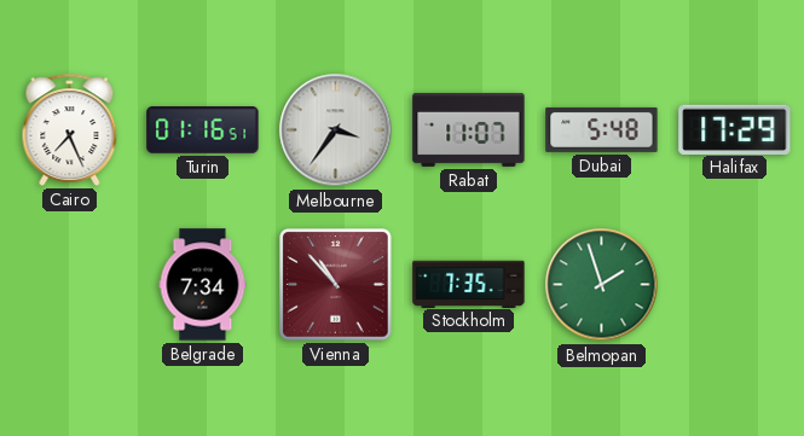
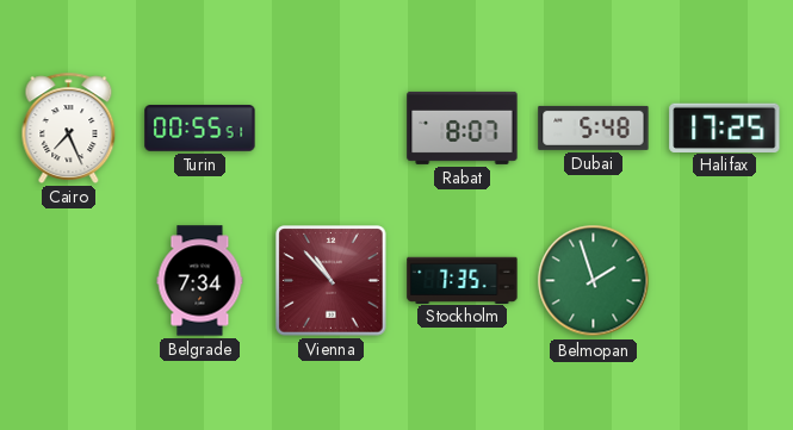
Turin: 01:16 -> 00:55 (200, 129)
Melbourne: 3:36 -> none (336, 130)
Rabat: 11:07 -> 8:07 (463, 127)
Halifax: 17:29 -> 17:25 (725, 127)
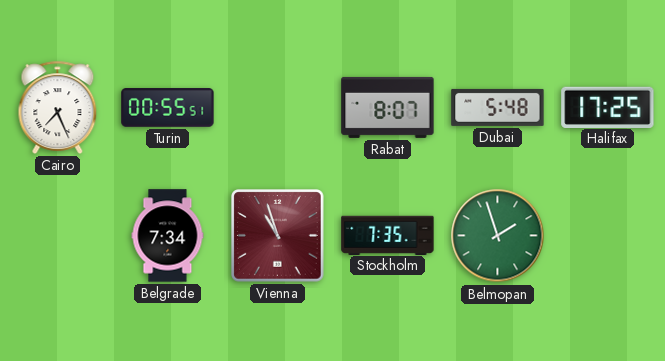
Vienna: 10:53 -> 10:57 (278, 236)
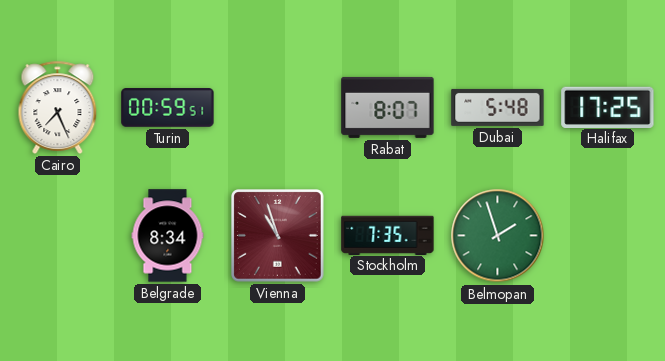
Turin: 00:55 -> 00:59 (168, 108)
Belgrade: 7:34 -> 8:34 (168, 236)
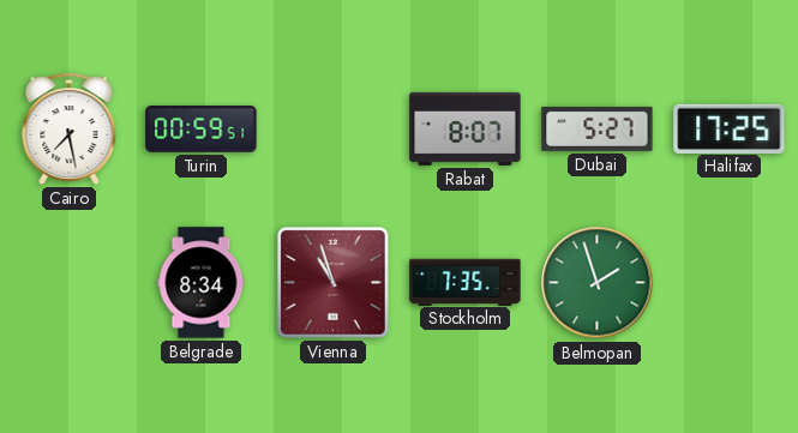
Cairo: 7:26 -> 7:28 (70, 128)
Dubai: 5:48 -> 5:27 (598, 128)
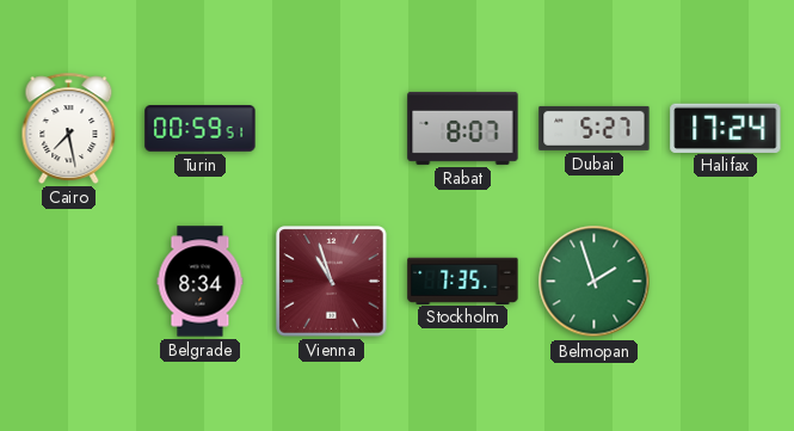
Halifax: 17:25 -> 17:24 (726, 128)
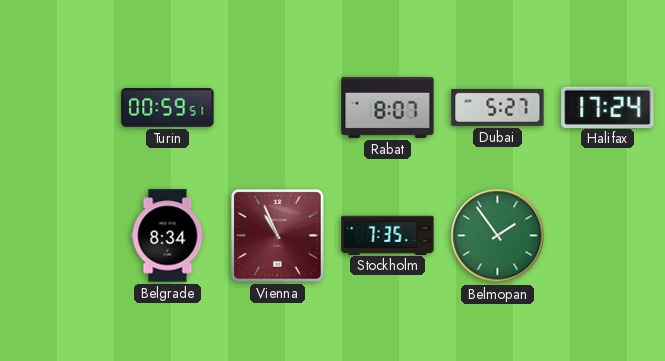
Cairo: 7:28 -> none (69, 128)
Vienna: 10:57 -> 10:56 (278, 236)
Belmopan: 1:57 -> 1:54 (498, 236)
